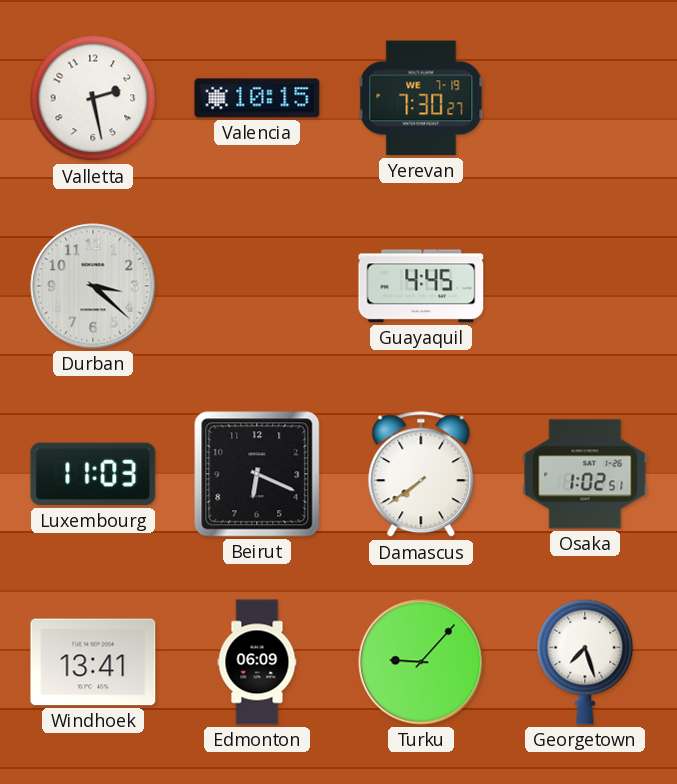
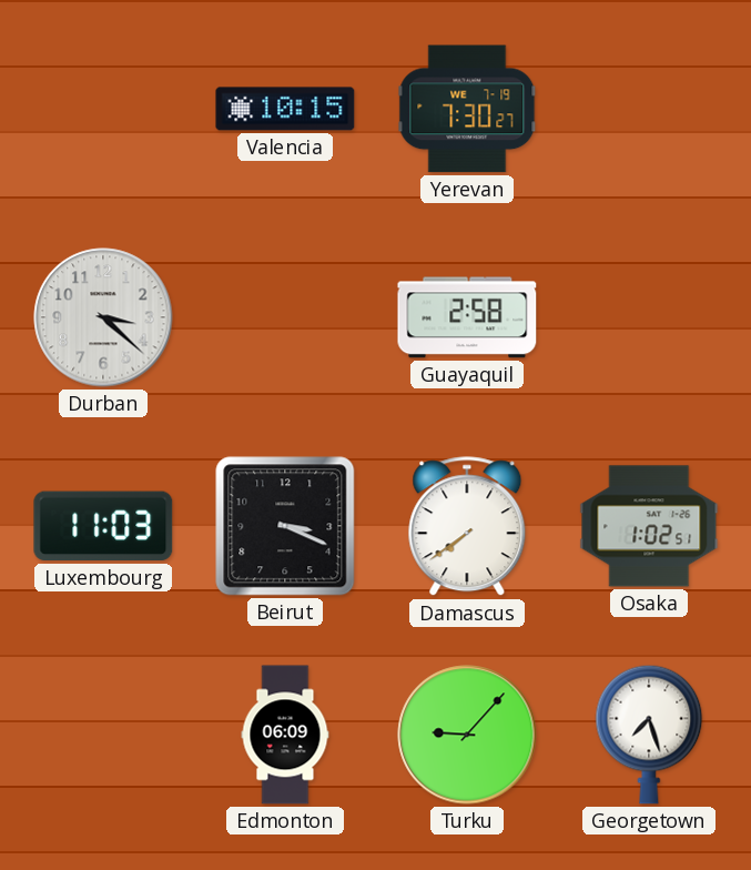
Valletta: 2:28 -> none (93, 98)
Guayaquil: 4:45 -> 2:58 (467, 317)
Beirut: 6:19 -> 3:19 (285, 526)
Windhoek: 13:41 -> none (93, 662)
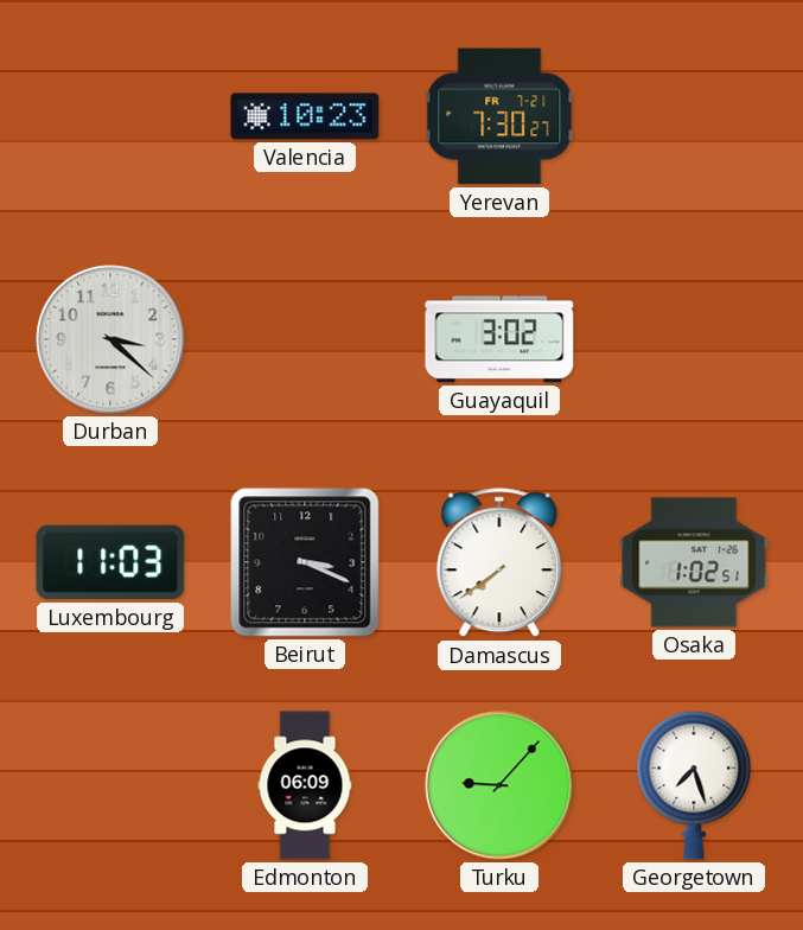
Valencia: 10:15 -> 10:23 (305, 116)
Yerevan date: WE 7-19 -> FR 7-21 (499, 116)
Guayaquil: 2:58 -> 3:02 (499, 339)
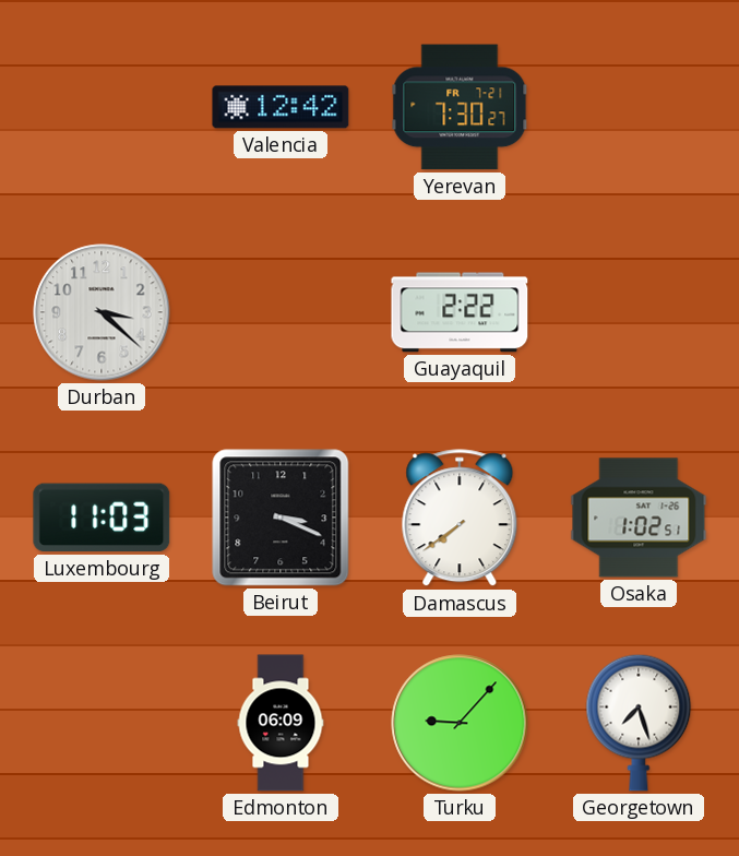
Valencia: 10:23 -> 12:42 (281, 107)
Guayaquil: 3:02 -> 2:22 (460, 312)
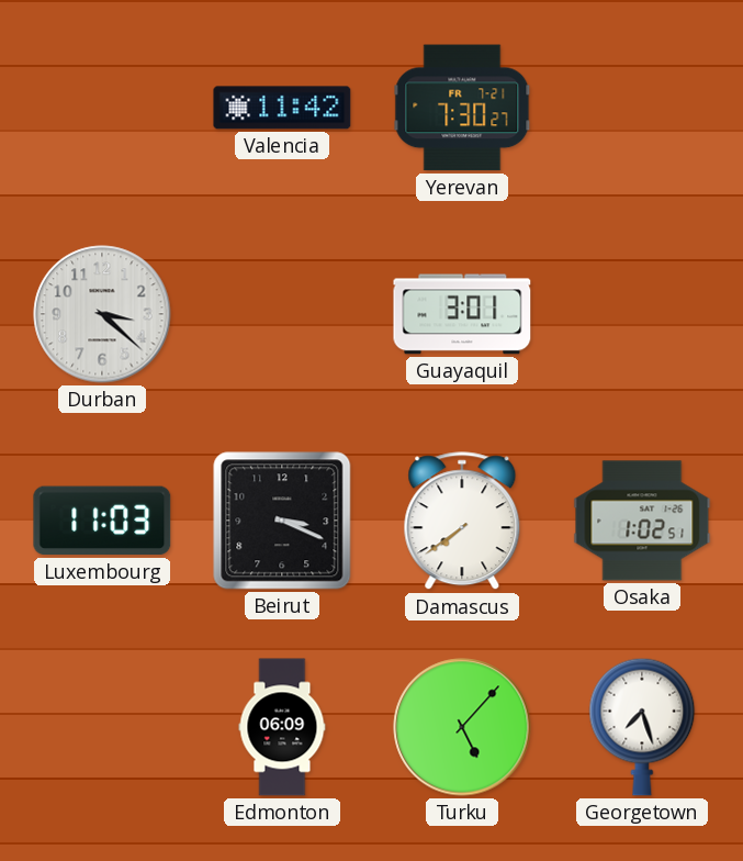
Valencia: 12:42 -> 11:42 (282, 108)
Guayaquil: 2:22 -> 3:01 (462, 314)
Turku: 9:07 -> 5:07 (462, 727)
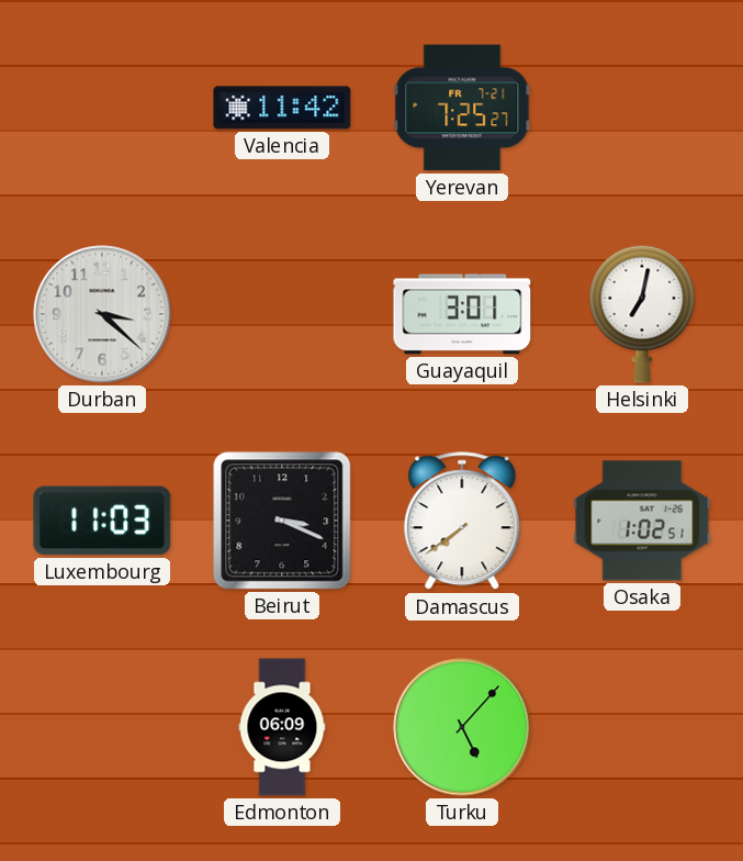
Yerevan: 7:30 -> 7:25 (462, 108)
Helsinki: none -> 7:02 (642, 314)
Georgetown: 7:27 -> none (642, 727)
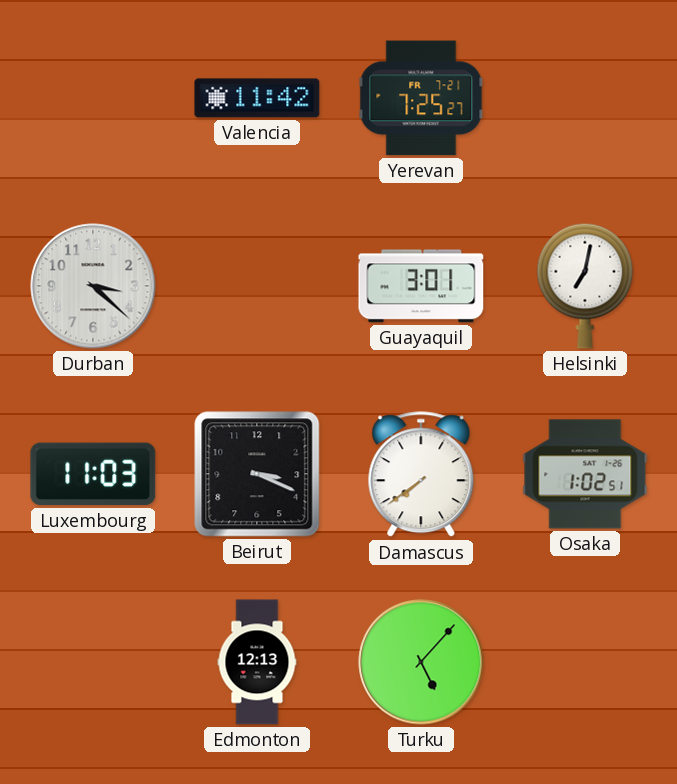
Edmonton: 06:09 -> 12:13 (257, 662)
